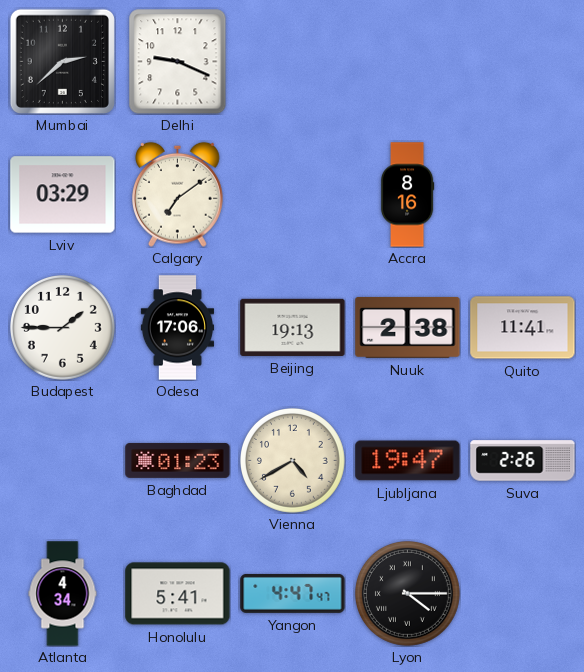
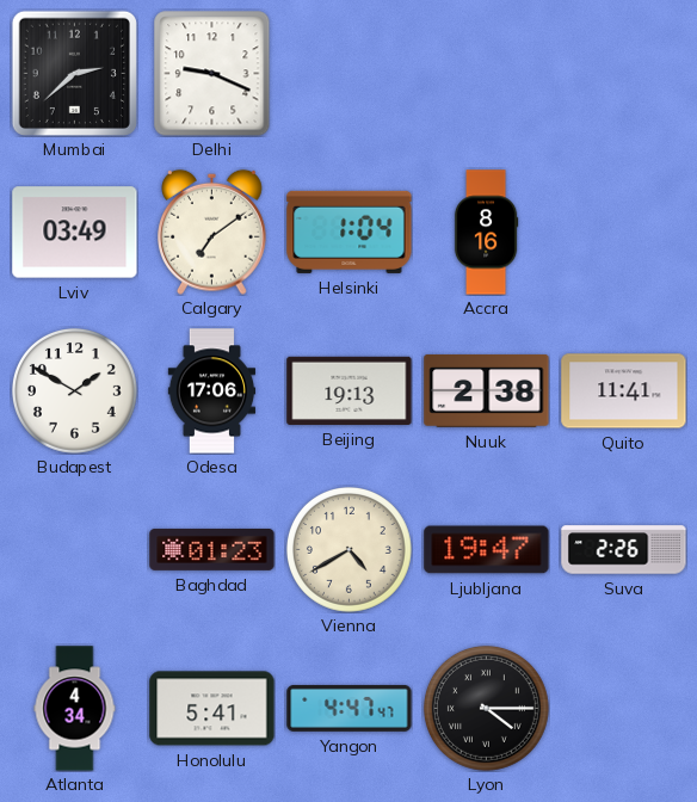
Lviv: 03:29 -> 03:49 (75, 233)
Helsinki: none -> 1:04 (350, 232)
Budapest: 1:45 -> 1:50 (74, 390)
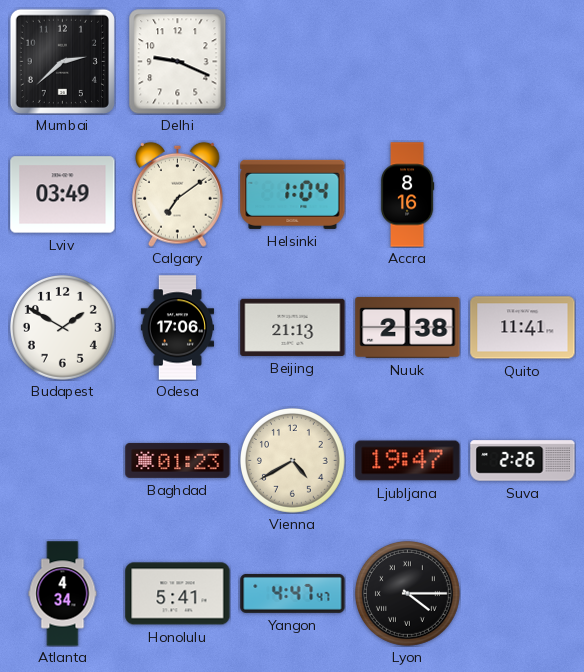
Beijing: 19:13 -> 21:13 (293, 327)
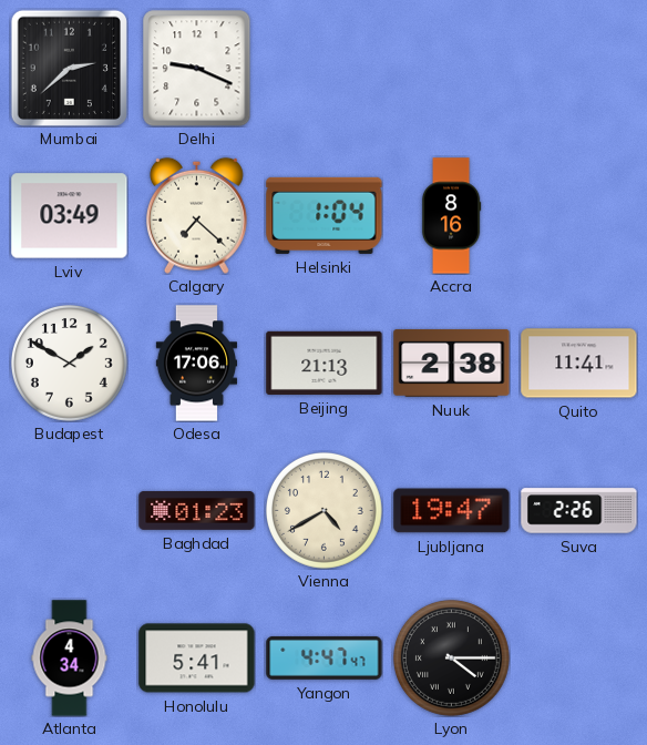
Calgary: 7:09 -> 7:22 (197, 215)
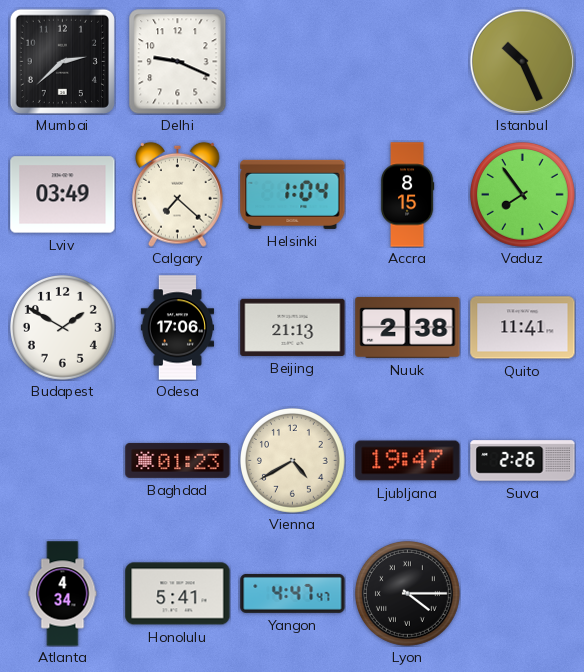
Istanbul: none -> 10:26 (522, 61)
Accra: 8:16 -> 8:15 (407, 195)
Vaduz: none -> 7:54 (522, 194)
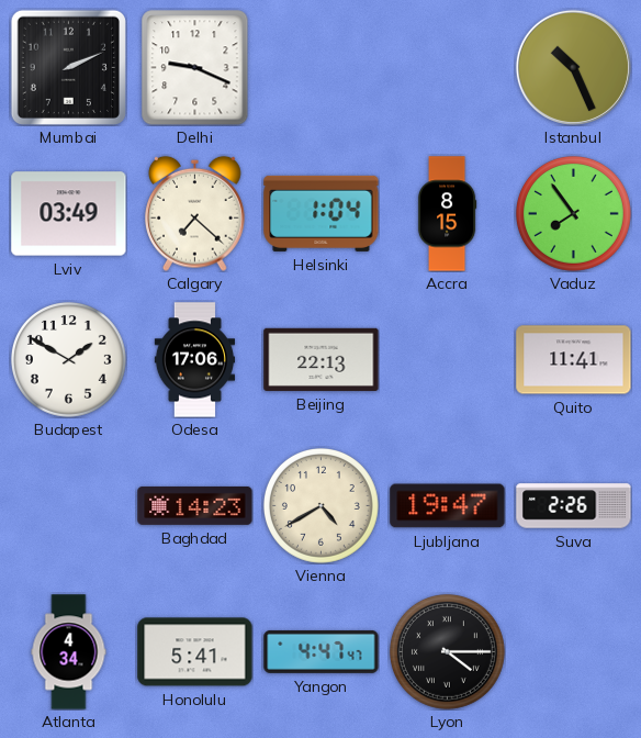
Mumbai: 2:38 -> 2:11 (68, 67)
Beijing: 21:13 -> 22:13 (322, 359)
Nuuk: 2:38 -> none (408, 327)
Baghdad: 01:23 -> 14:23 (195, 505)
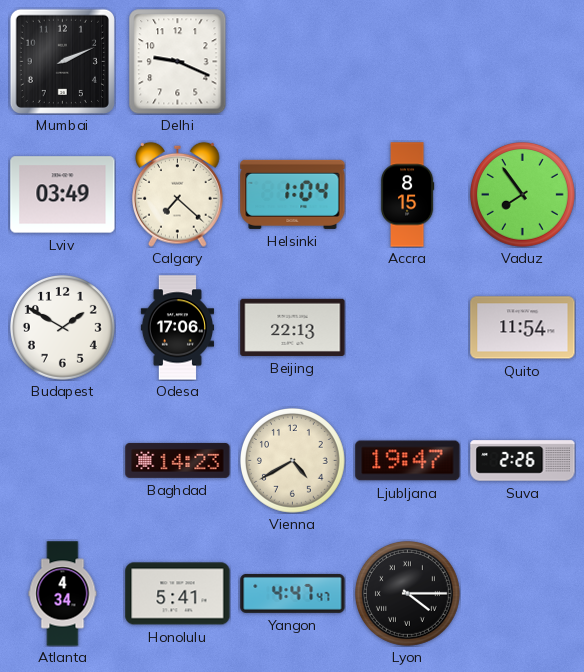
Istanbul: 10:26 -> none (573, 67)
Quito: 11:41 -> 11:54 (523, 328)
